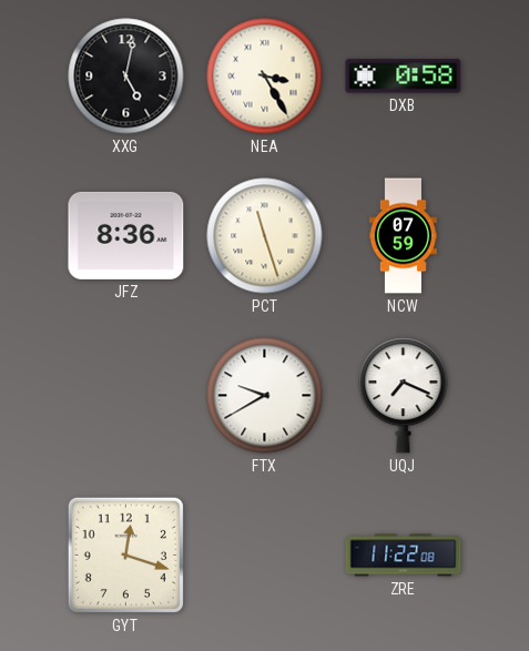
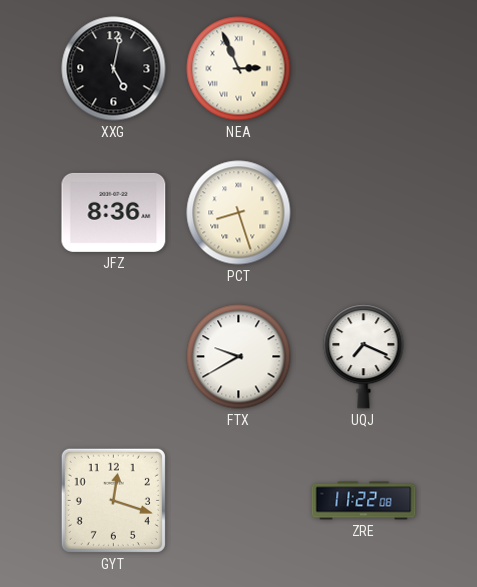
NEA: 3:25 -> 2:56 (239, 69)
DXB: 0:58 -> none (404, 77)
PCT: 11:27 -> 8:27 (239, 213)
NCW: 07:59 -> none (403, 236)
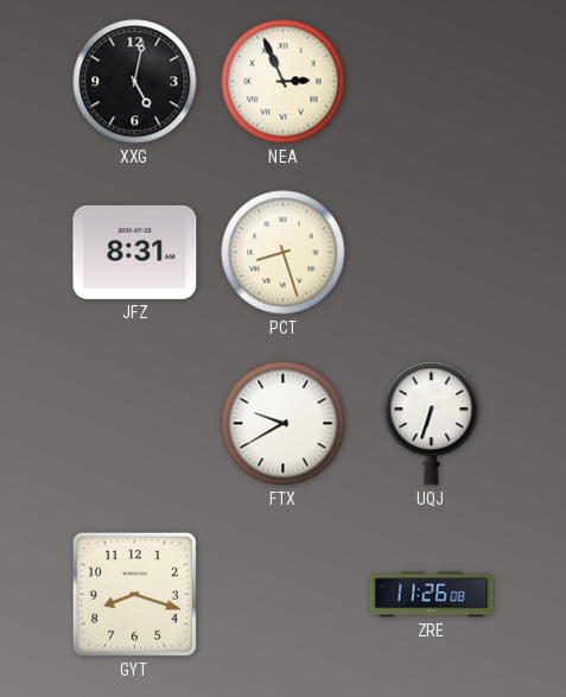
JFZ: 8:36 -> 8:31 (135, 252)
UQJ: 7:19 -> 6:33 (432, 424)
GYT: 12:18 -> 8:18 (134, 594)
ZRE: 11:22 -> 11:26 (432, 595)
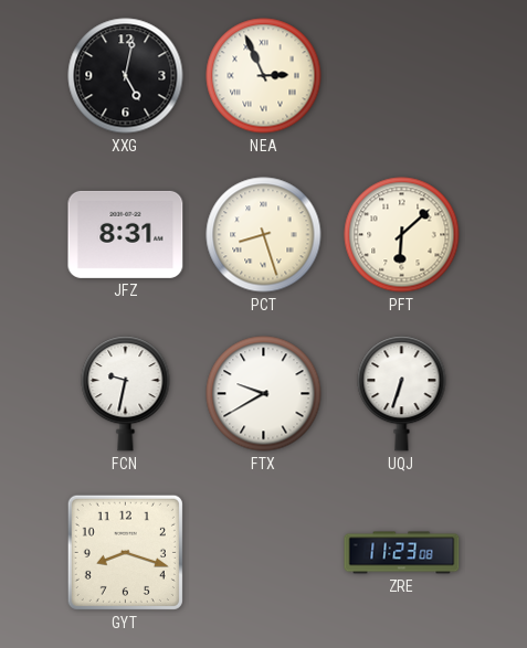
PFT: none -> 6:08 (402, 235)
FCN: none -> 9:32 (126, 394)
ZRE: 11:26 -> 11:23 (402, 553)
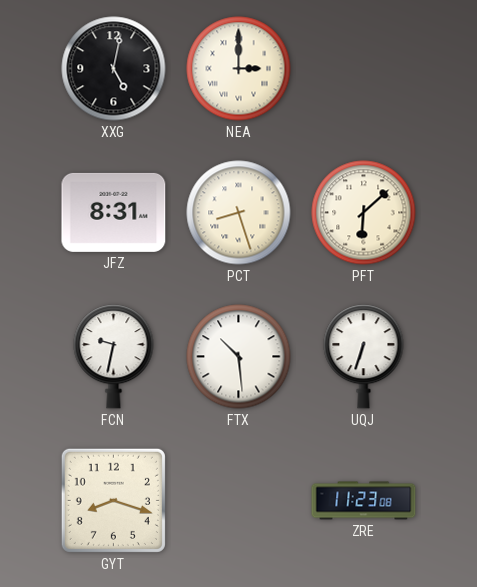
NEA: 2:56 -> 3:00 (239, 69)
FTX: 9:40 -> 10:29 (239, 357)
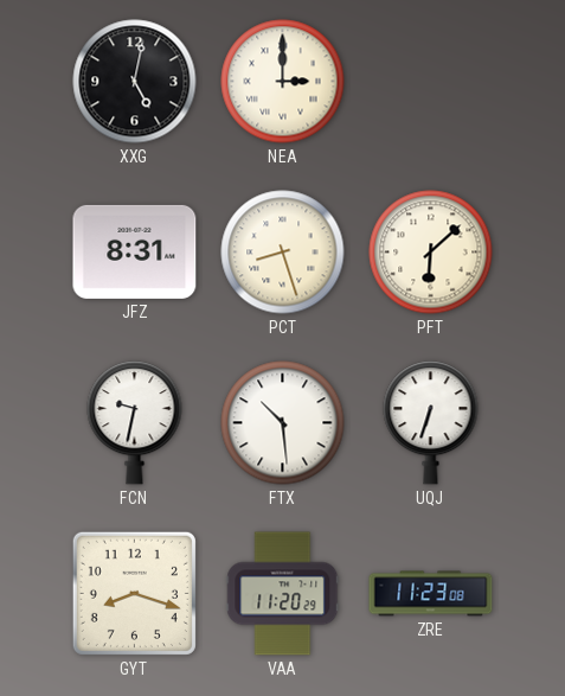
VAA: none -> 11:20 (283, 594)
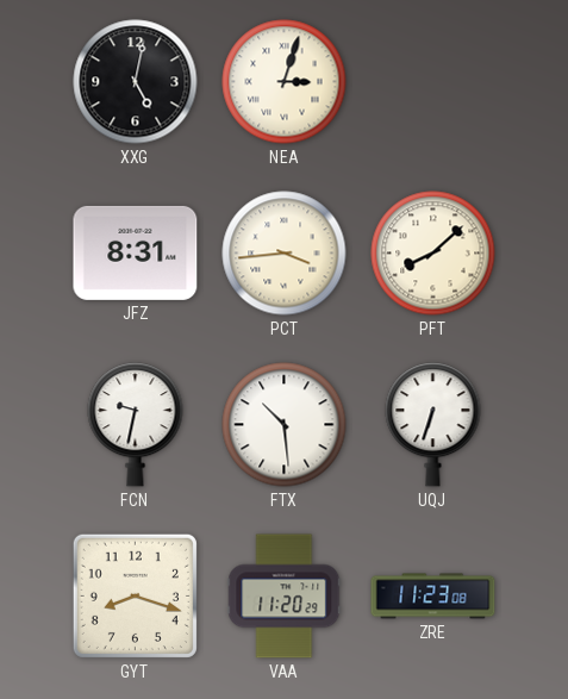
NEA: 3:00 -> 3:03 (285, 82)
PCT: 8:27 -> 3:44 (285, 254)
PFT: 6:08 -> 8:08 (433, 254)
